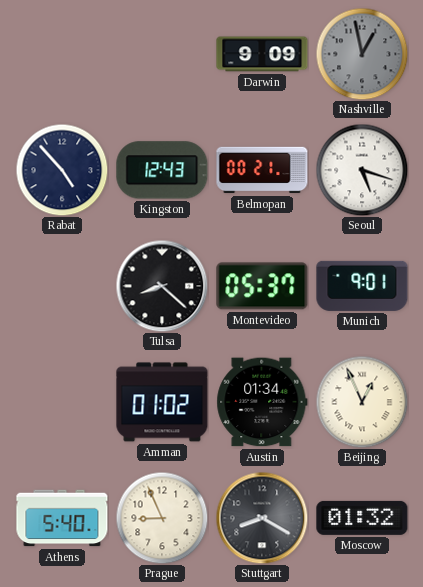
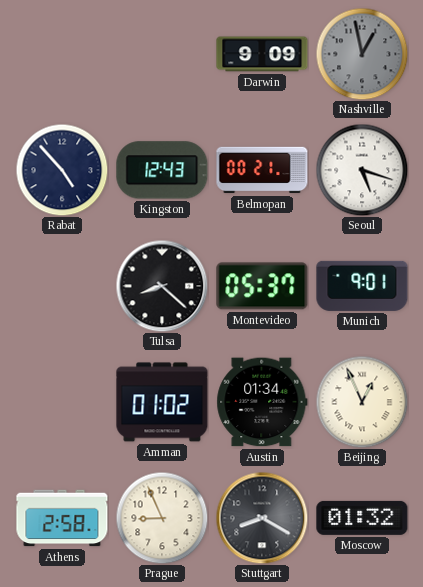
Athens: 5:40 -> 2:58 (62, 518)
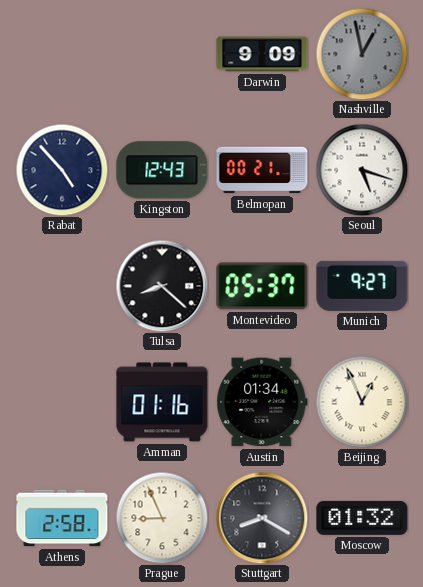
Munich: 9:01 -> 9:27 (362, 286)
Amman: 01:02 -> 01:16 (162, 402)
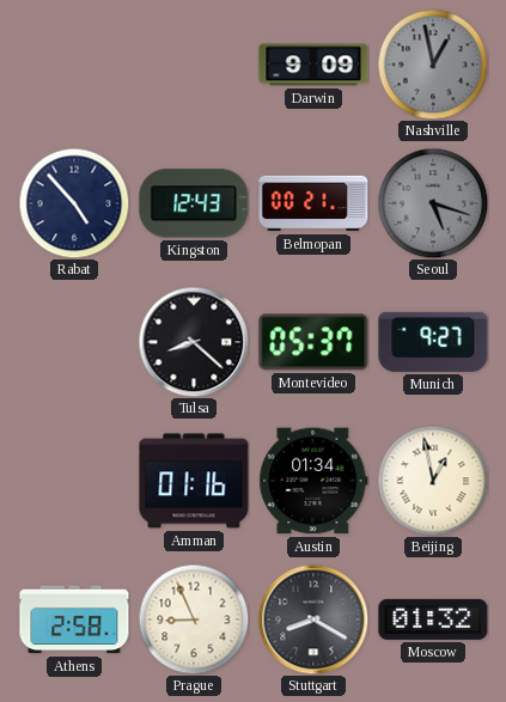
Seoul dial: white -> grey (433, 203)
Beijing: 12:56 -> 12:58 (433, 481)
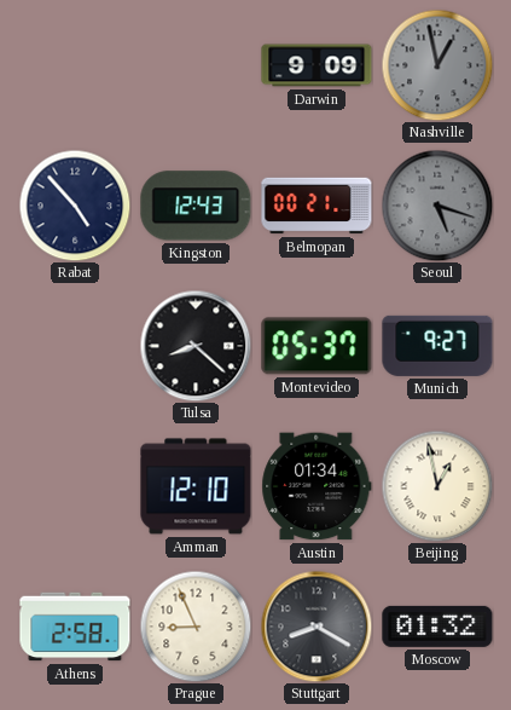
Amman: 01:16 -> 12:10 (196, 486)
